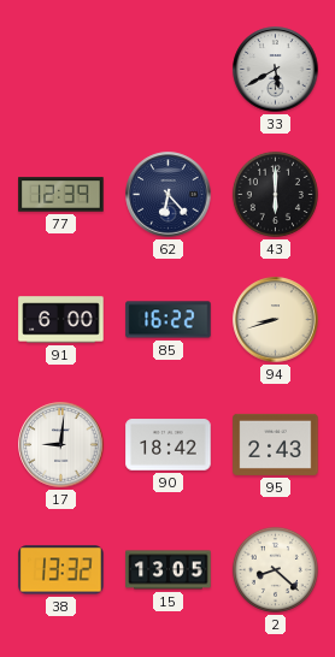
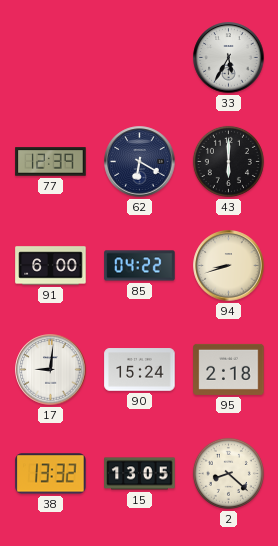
33: 5:40 -> 5:35 (229, 58)
62: 6:23 -> 6:20 (140, 162)
85: 16:22 -> 04:22 (140, 266)
90: 18:42 -> 15:24 (140, 370)
95: 2:43 -> 2:18 (229, 369)
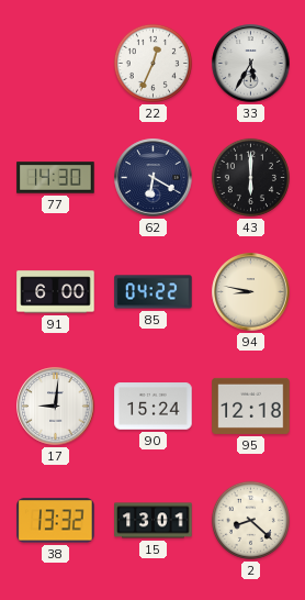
22: none -> 12:34 (152, 63)
77: 12:39 -> 14:30 (56, 178)
94: 8:42 -> 8:47 (251, 292)
95: 2:18 -> 12:18 (251, 405)
15: 13:05 -> 13:01 (154, 521)
